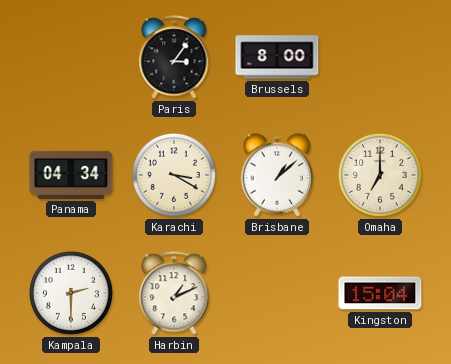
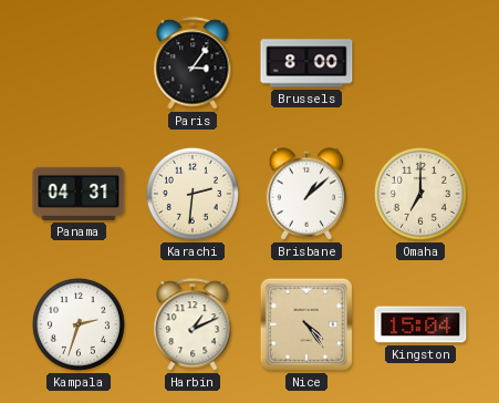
Panama: 04:34 -> 04:31 (79, 194)
Karachi: 3:20 -> 2:31 (193, 194)
Kampala: 2:30 -> 2:33 (79, 324)
Nice: none -> 4:24 (306, 324)
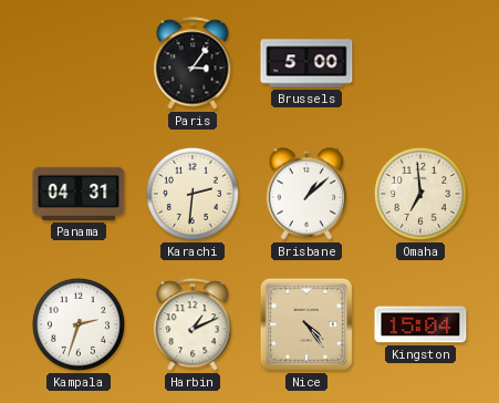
Brussels: 8:00 -> 5:00 (306, 63)
Omaha: 7:00 -> 6:59 (420, 194)
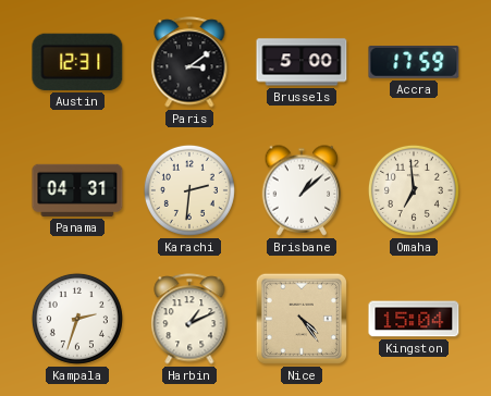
Austin: none -> 12:31 (77, 62)
Paris: 3:06 -> 3:09 (189, 62)
Accra: none -> 17:59 (414, 62)
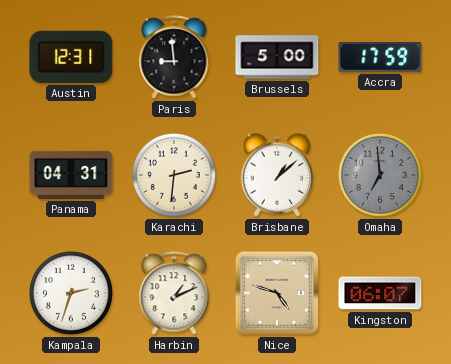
Paris: 3:09 -> 8:59 (174, 57)
Omaha dial: cream -> grey (380, 175)
Nice: 4:24 -> 4:48 (277, 293)
Kingston: 15:04 -> 06:07 (380, 293)
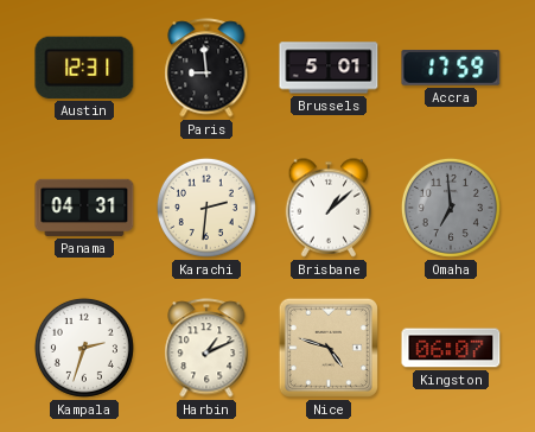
Brussels: 5:00 -> 5:01 (329, 68)
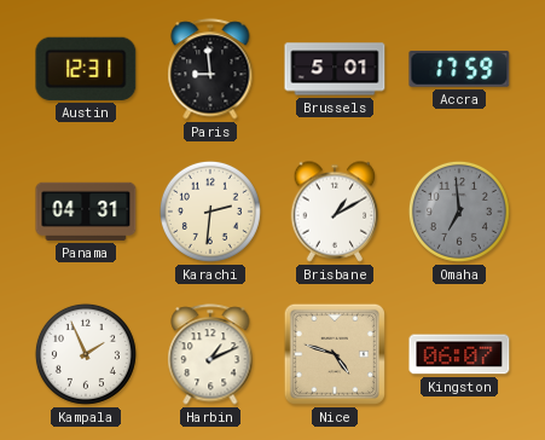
Brisbane: 1:08 -> 1:10 (335, 212)
Kampala: 2:33 -> 1:56 (86, 354)
